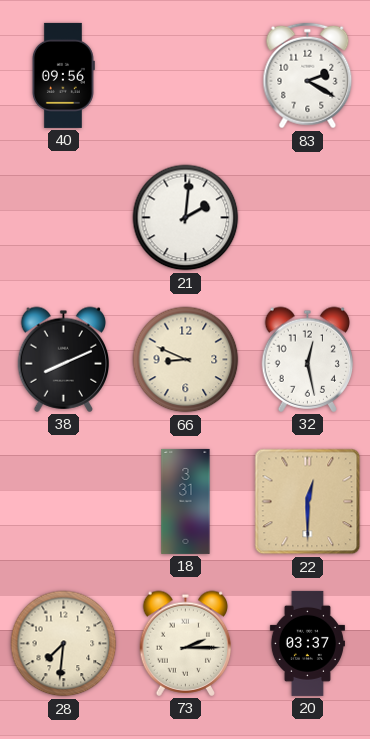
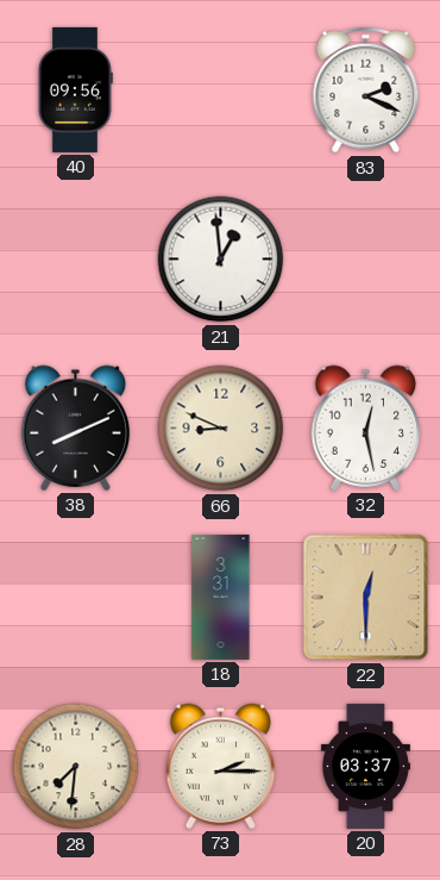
83: 2:20 -> 2:19 (366, 91)
21: 2:01 -> 12:59 (221, 260)
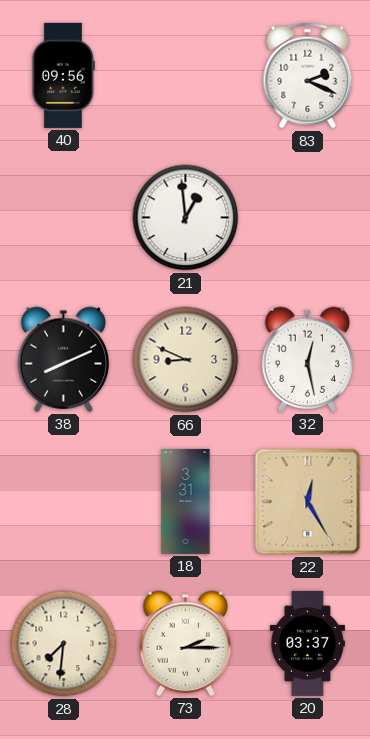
22: 12:30 -> 12:25 (308, 502)
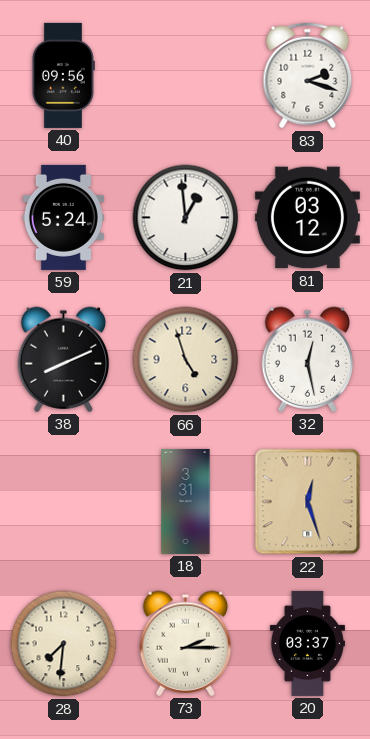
83: 2:19 -> 2:18 (308, 76)
59: none -> 5:24 (63, 217)
81: none -> 03:12 (307, 218)
66: 8:49 -> 4:57 (186, 360)
22: 12:25 -> 12:27 (308, 502)
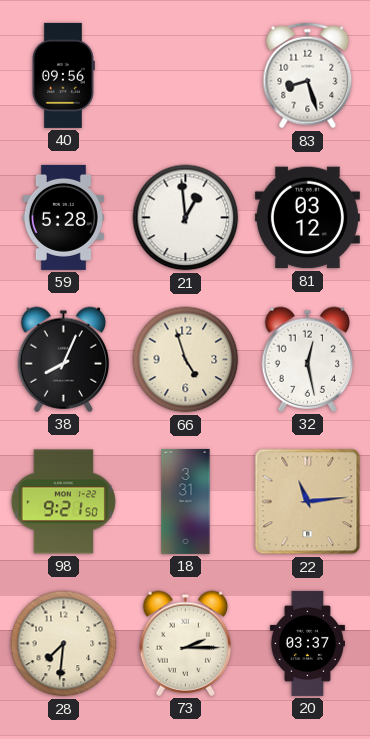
83: 2:18 -> 8:27 (308, 76)
59: 5:24 -> 5:28 (63, 217)
38: 8:11 -> 8:04 (64, 359)
98: none -> 9:21 (63, 502)
22: 12:27 -> 11:14 (308, 502)
